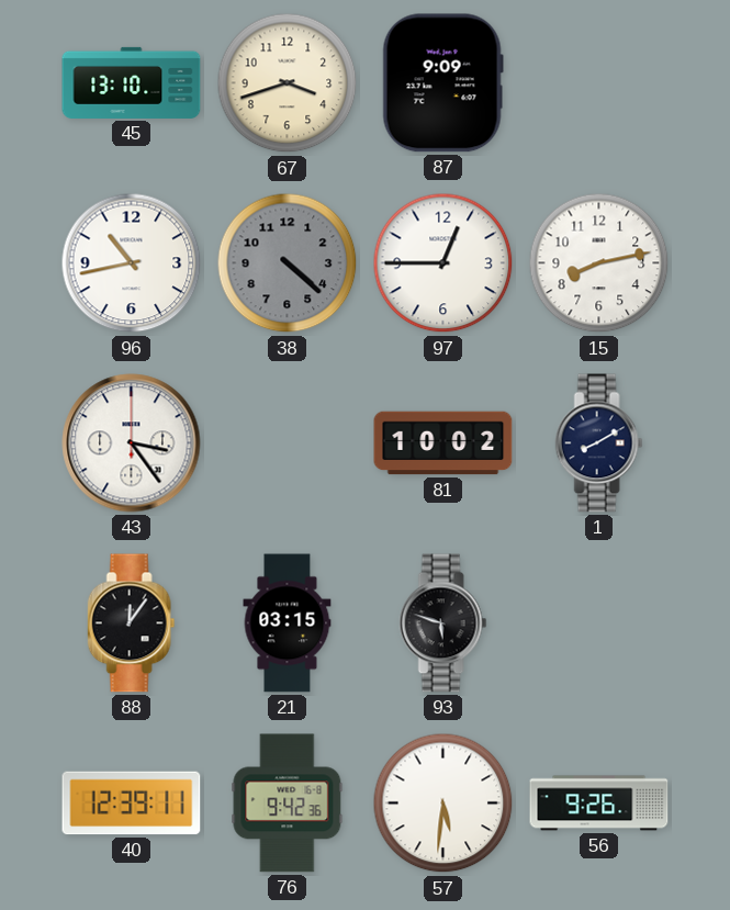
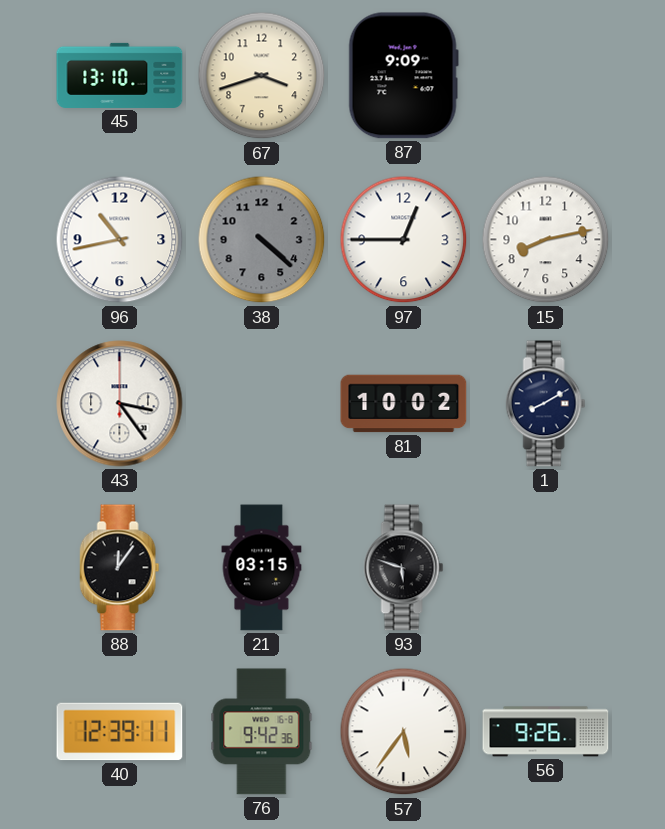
57: 5:31 -> 5:36 (404, 732)
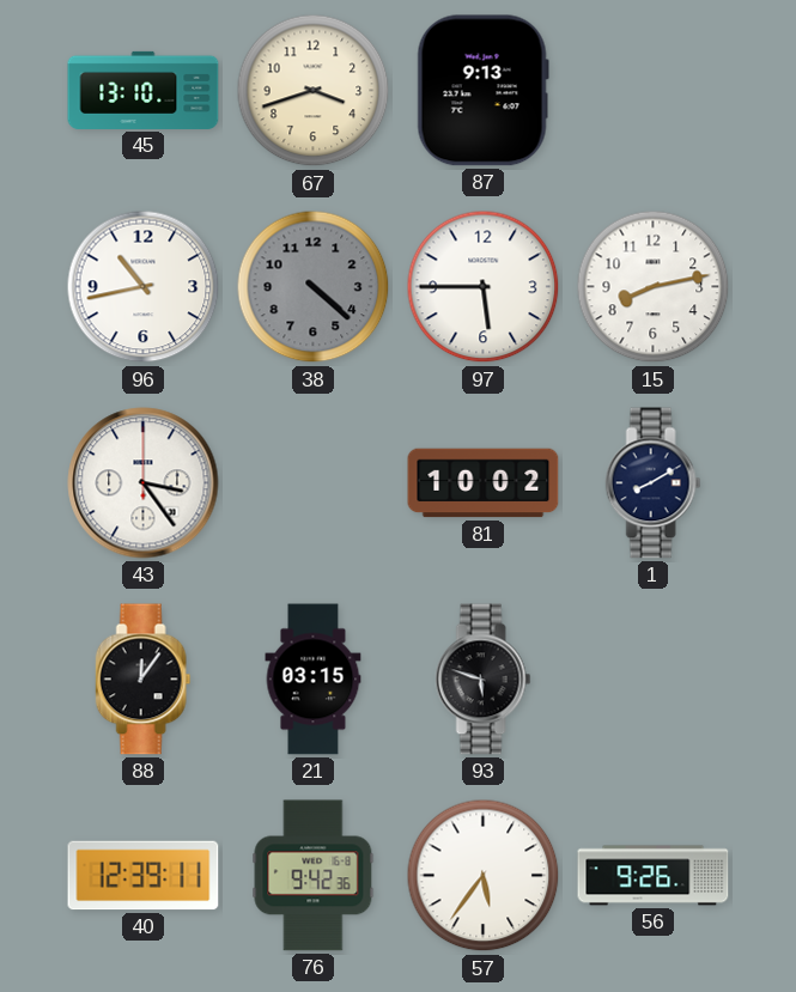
87: 9:09 -> 9:13 (482, 91)
97: 12:45 -> 5:45 (484, 287)
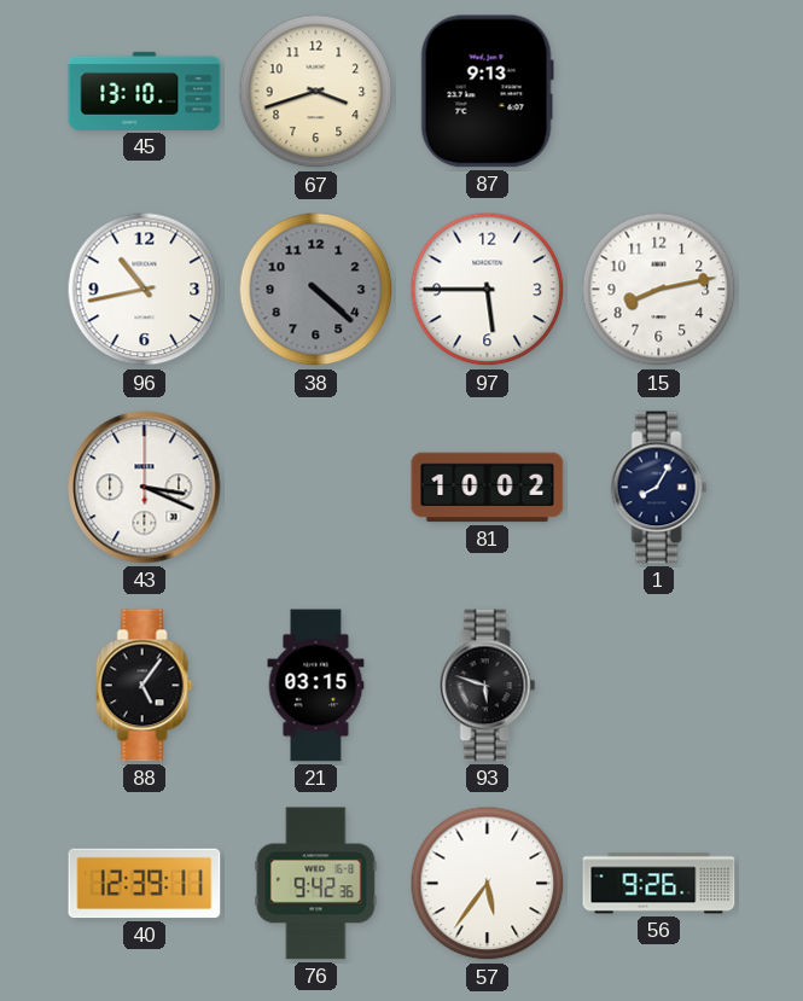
43: 3:24 -> 3:19 (145, 488)
1: 8:10 -> 8:05 (659, 488)
88: 12:06 -> 5:06 (145, 686)
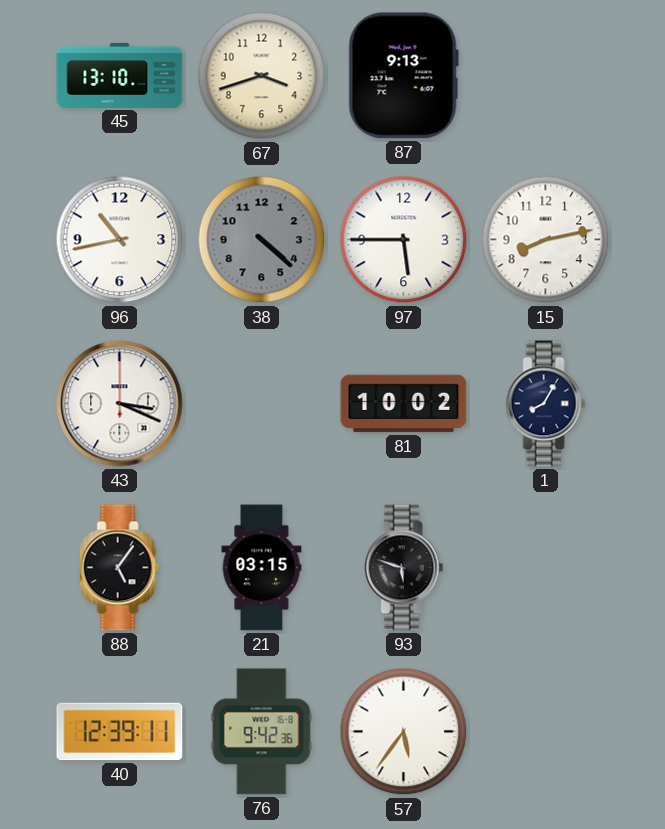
56: 9:26 -> none (659, 884)
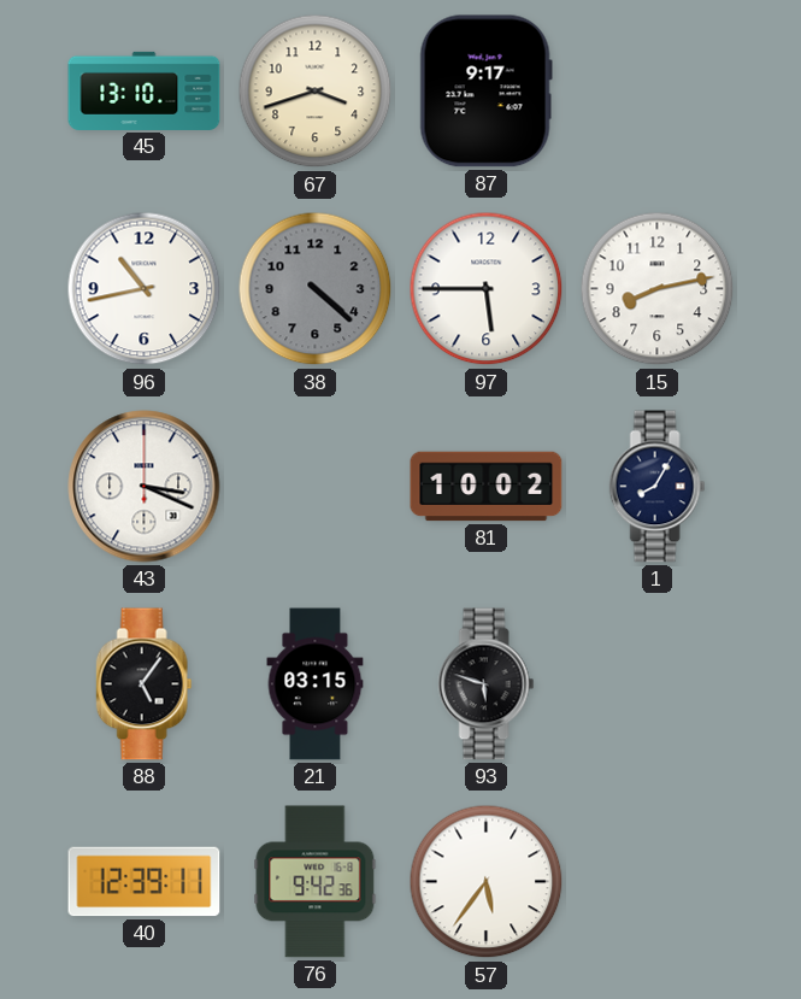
87: 9:13 -> 9:17 (485, 92)
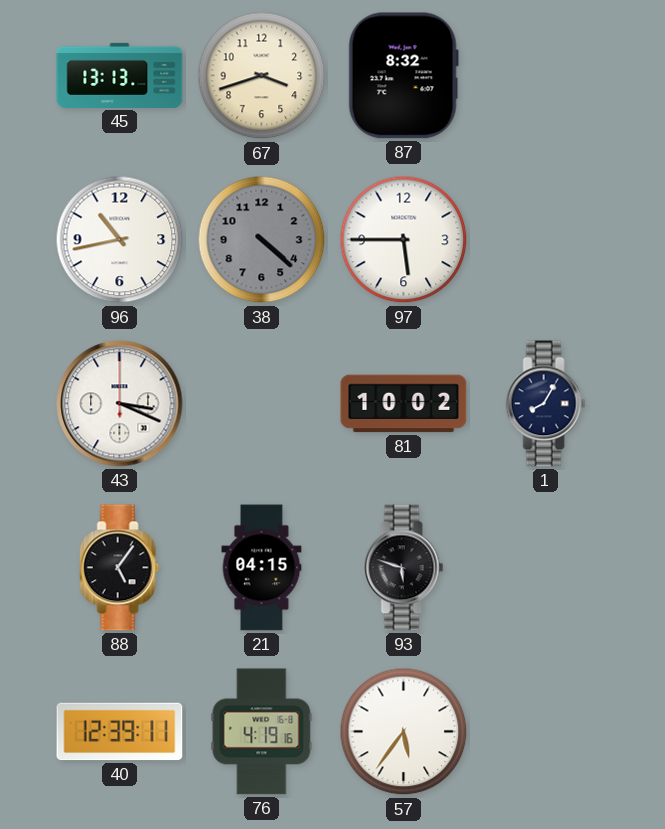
45: 13:10 -> 13:13 (120, 75)
87: 9:17 -> 8:32 (403, 76)
15: 8:13 -> none (658, 289)
21: 03:15 -> 04:15 (262, 568)
76: 9:42 -> 4:19 (262, 732)
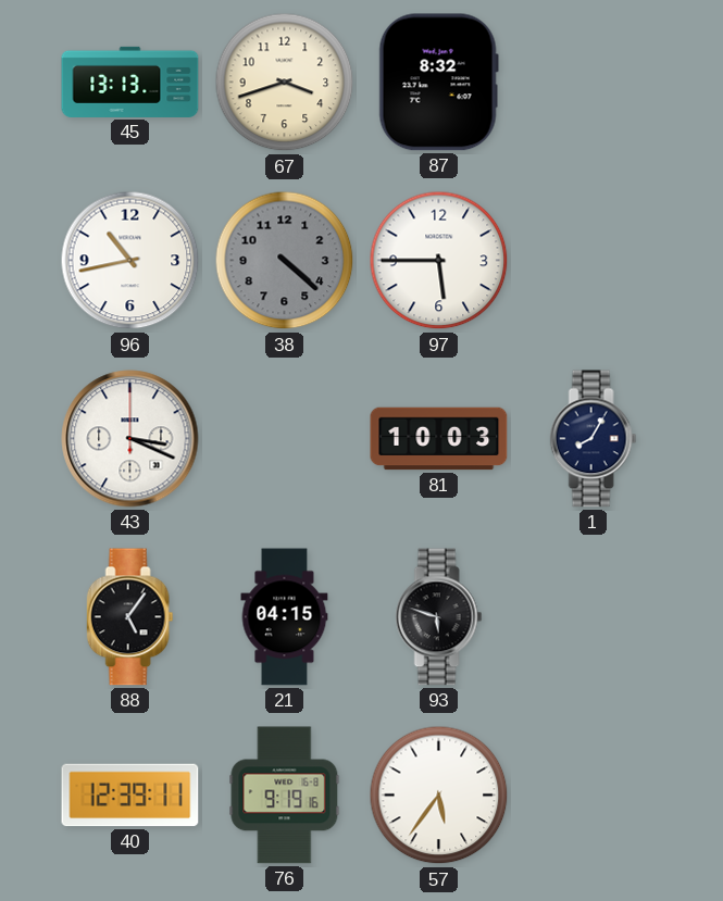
81: 10:02 -> 10:03 (439, 439)
76: 4:19 -> 9:19 (285, 796)
